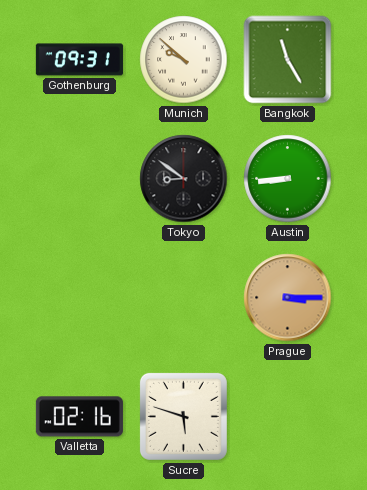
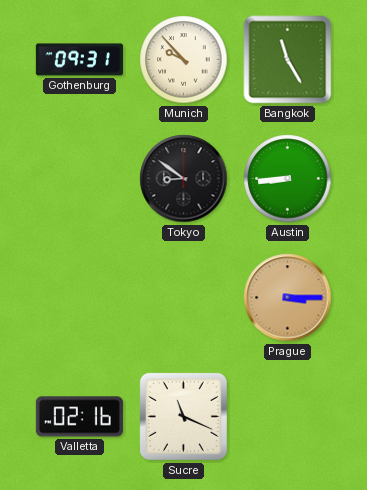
Munich: 9:52 -> 9:53 (184, 60)
Sucre: 5:48 -> 11:19 (183, 416)
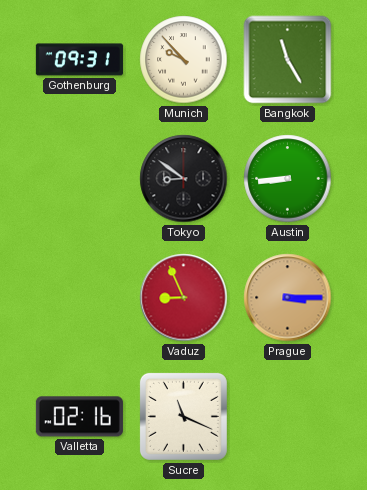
Vaduz: none -> 8:56 (184, 298)
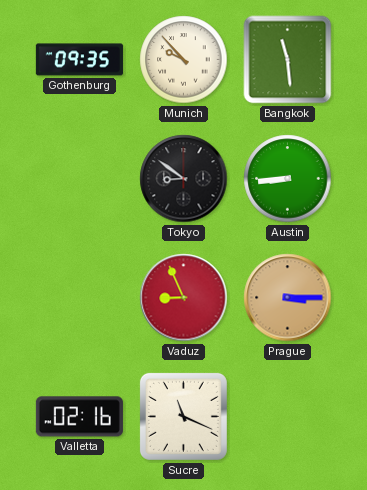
Gothenburg: 09:31 -> 09:35 (79, 60)
Bangkok: 11:25 -> 11:29 (288, 60)
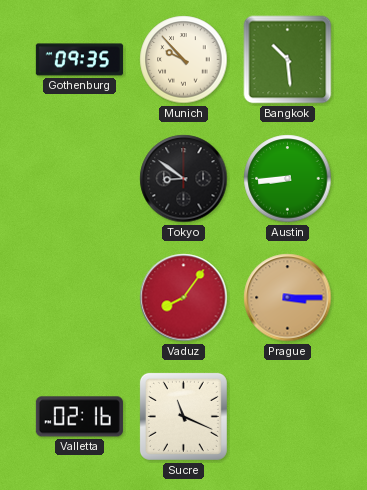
Bangkok: 11:29 -> 10:29 (288, 60)
Vaduz: 8:56 -> 8:06 (184, 298)
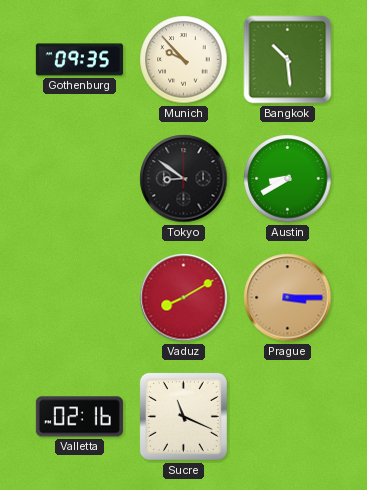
Austin: 8:44 -> 8:40 (288, 179)
Vaduz: 8:06 -> 8:10 (184, 298)
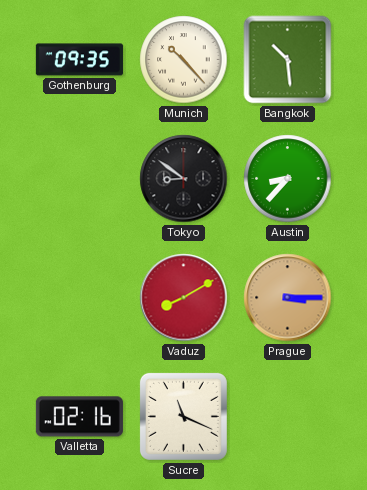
Munich: 9:53 -> 10:23 (184, 60)
Austin: 8:40 -> 8:37 (288, 179)
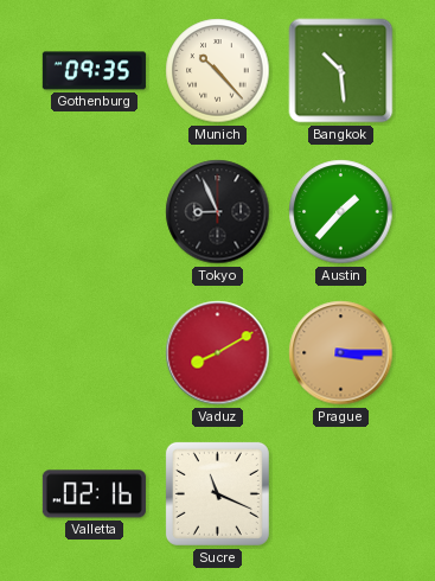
Tokyo: 8:51 -> 8:56 (218, 212)
Austin: 8:37 -> 1:37 (341, 212)
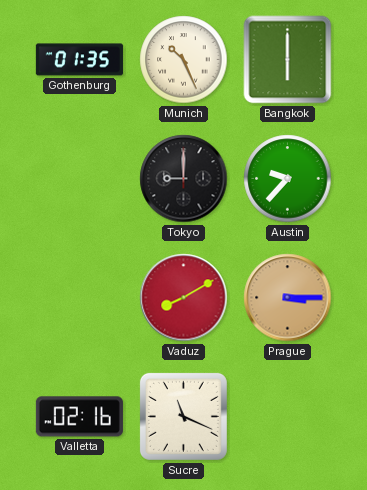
Gothenburg: 09:35 -> 01:35 (79, 60)
Munich: 10:23 -> 10:26 (184, 60)
Bangkok: 10:29 -> 6:00 (288, 60)
Tokyo: 8:56 -> 9:00 (184, 179)
Austin: 1:37 -> 9:37 (288, 179)
